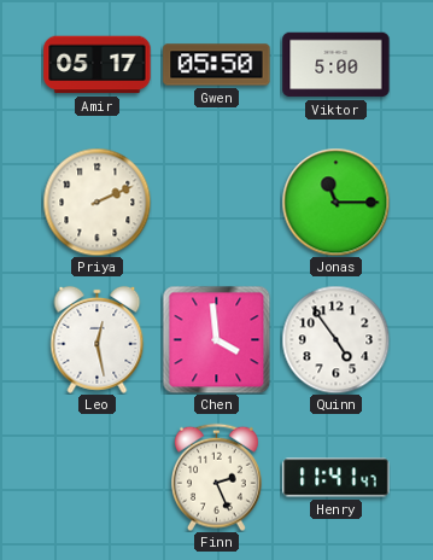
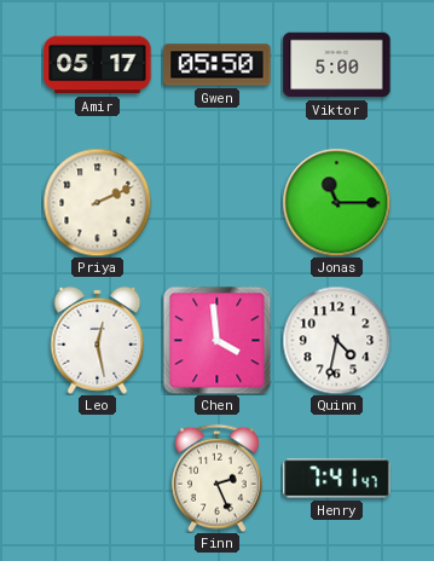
Quinn: 4:54 -> 4:32 (336, 340)
Henry: 11:41 -> 7:41 (337, 479)
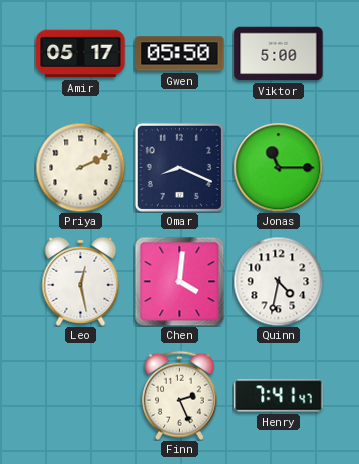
Omar: none -> 8:19 (179, 167)
Chen: 3:59 -> 4:01 (179, 281)
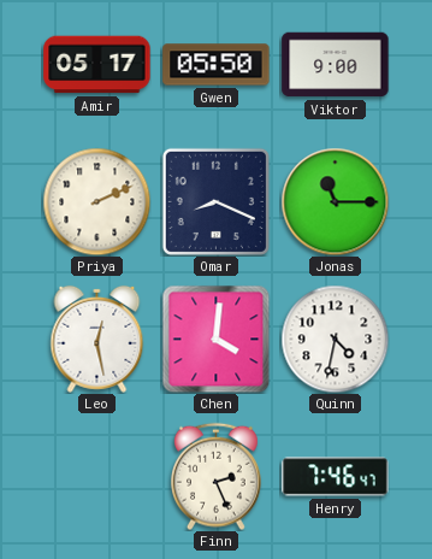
Viktor: 5:00 -> 9:00 (336, 65)
Henry: 7:41 -> 7:46 (336, 477)
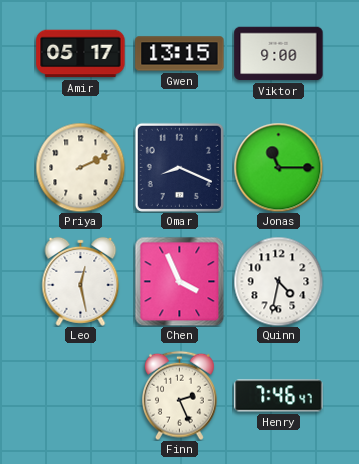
Gwen: 05:50 -> 13:15 (180, 54)
Chen: 4:01 -> 3:56 (179, 281)
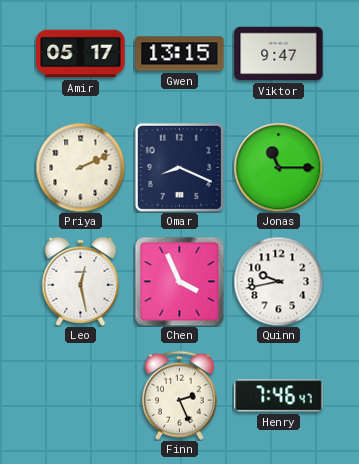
Viktor: 9:00 -> 9:47 (279, 54)
Quinn: 4:32 -> 9:43 (278, 281)
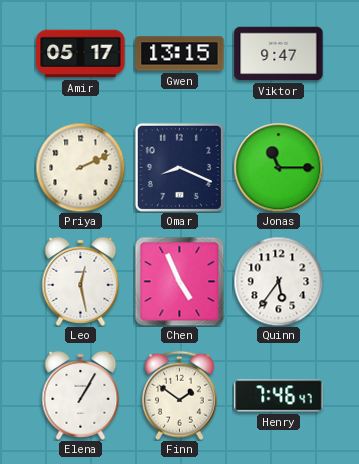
Chen: 3:56 -> 4:56 (179, 281)
Quinn: 9:43 -> 5:36 (278, 281)
Elena: none -> 1:05 (81, 395)
Finn: 2:26 -> 1:51 (180, 395)
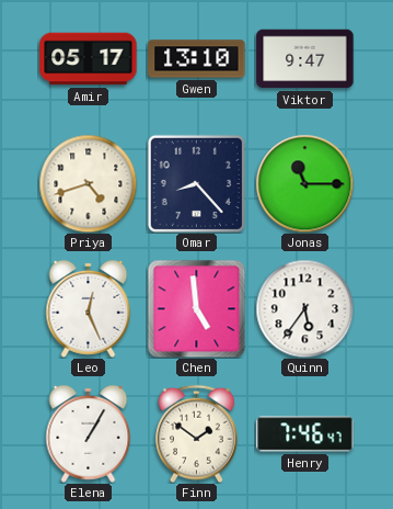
Gwen: 13:15 -> 13:10 (197, 59)
Priya: 2:11 -> 4:42 (88, 183)
Omar: 8:19 -> 8:23 (196, 183)
Leo: 12:28 -> 12:26 (89, 308)
Chen: 4:56 -> 4:59 (196, 308)
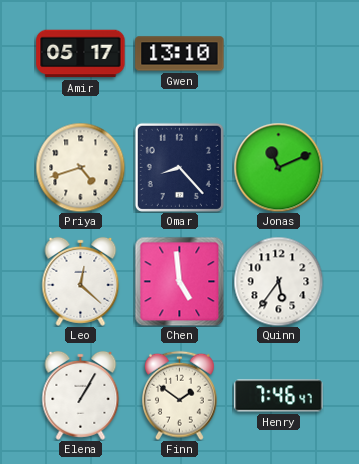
Viktor: 9:47 -> none (305, 59)
Jonas: 11:15 -> 11:11 (278, 167)
Leo: 12:26 -> 12:22 (81, 281)
